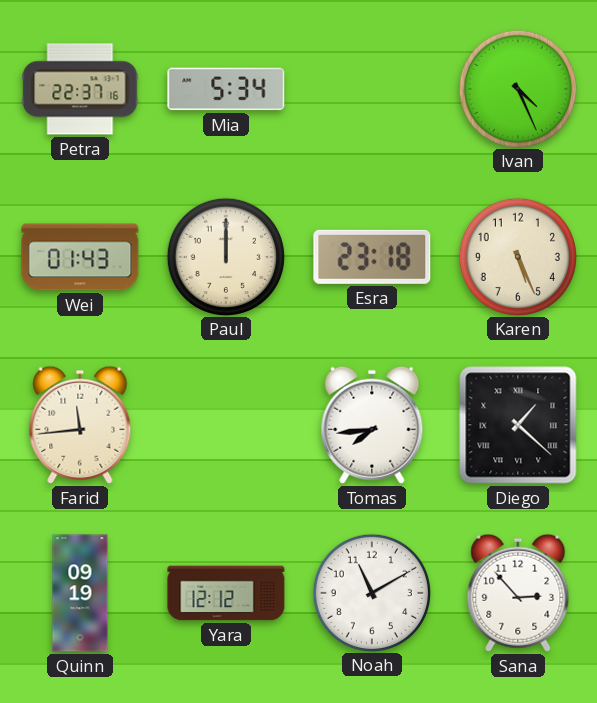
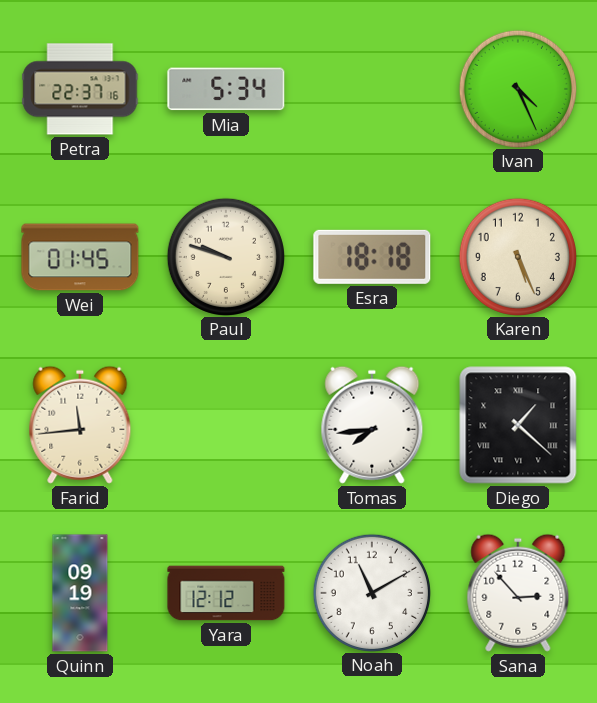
Wei: 01:43 -> 01:45 (80, 257)
Paul: 12:00 -> 9:48 (225, 256)
Esra: 23:18 -> 18:18 (372, 257)
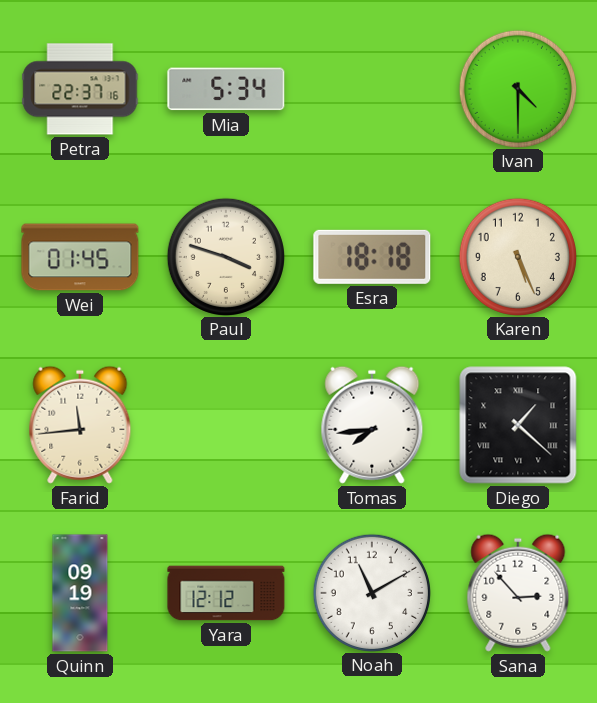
Ivan: 4:26 -> 4:30 (517, 88)
Paul: 9:48 -> 3:48 (225, 256)
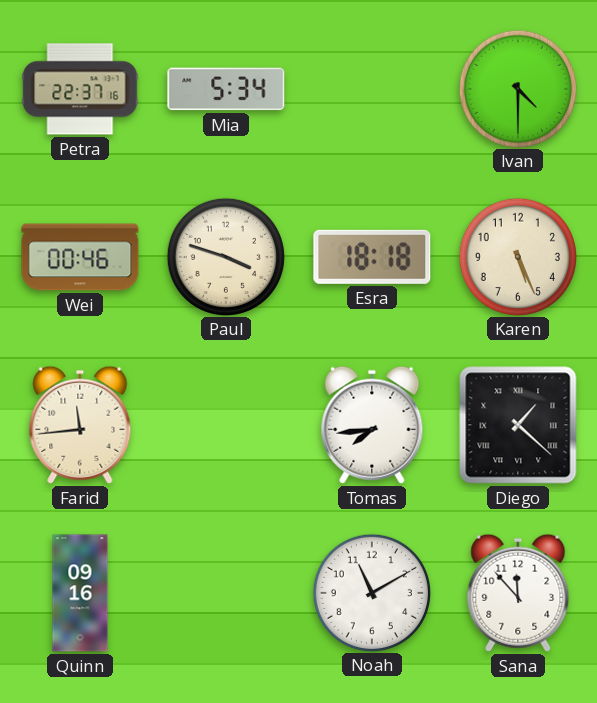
Wei: 01:45 -> 00:46 (80, 257)
Quinn: 09:19 -> 09:16 (80, 593)
Yara: 12:12 -> none (226, 593)
Sana: 2:53 -> 11:53 (518, 593)
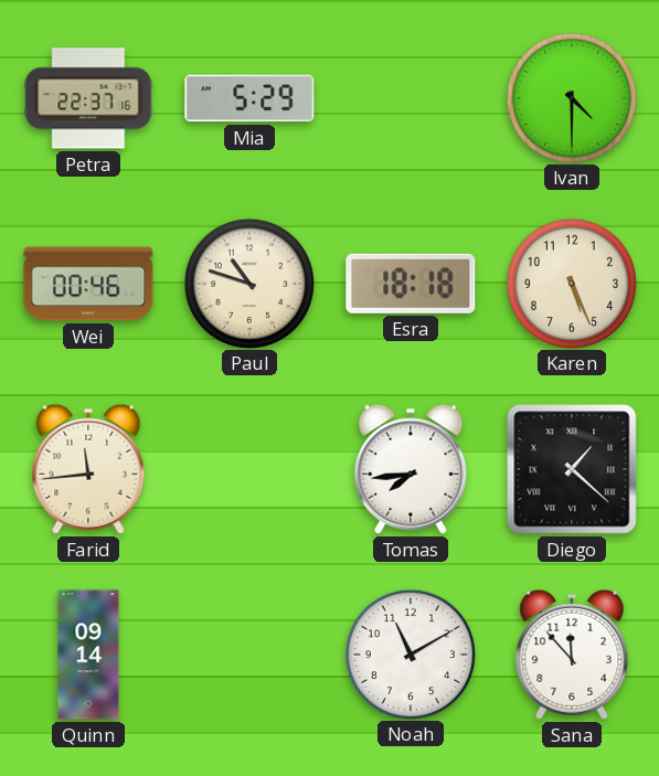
Mia: 5:34 -> 5:29 (249, 98)
Paul: 3:48 -> 10:48 (248, 283)
Quinn: 09:16 -> 09:14 (88, 655)
